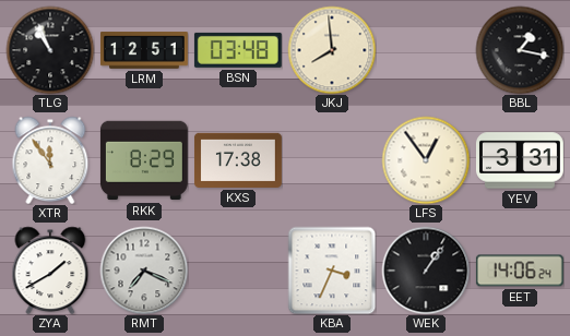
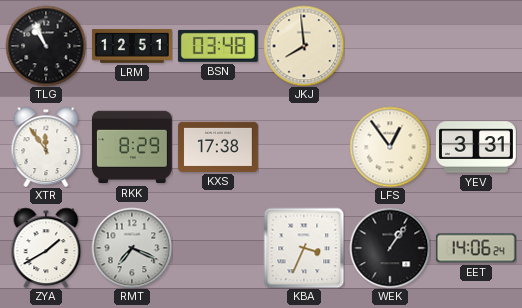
BBL: 1:17 -> none (520, 50)
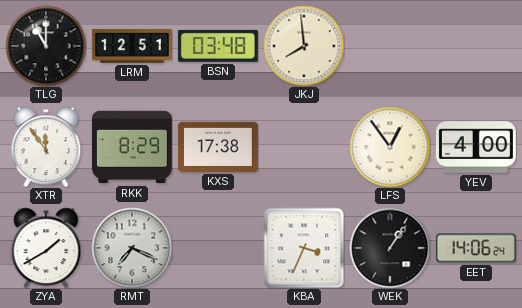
TLG: 10:56 -> 11:00 (46, 46)
YEV: 3:31 -> 4:00 (476, 147)
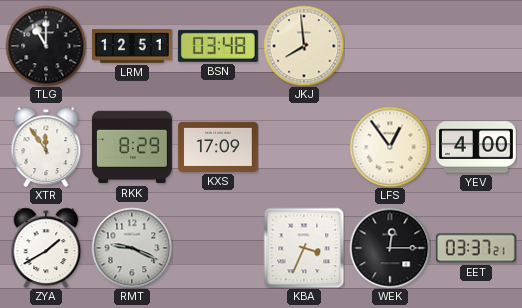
KXS: 17:38 -> 17:09 (218, 147)
RMT: 7:19 -> 9:19 (132, 248)
WEK: 1:06 -> 12:15 (390, 248)
EET: 14:06 -> 03:37 (476, 248)
